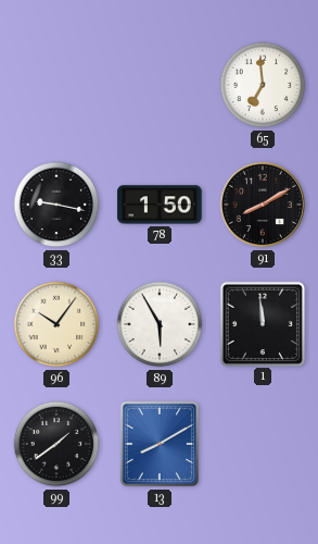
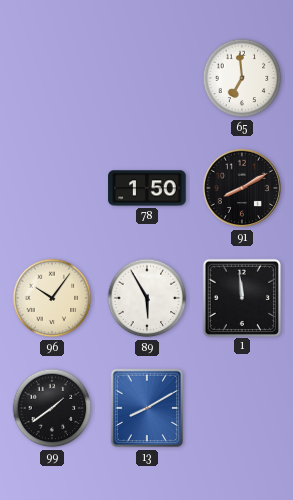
33: 9:17 -> none (56, 205)
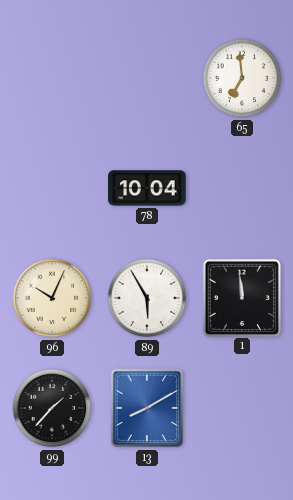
78: 1:50 -> 10:04 (147, 188)
91: 8:10 -> none (242, 188)
96: 10:06 -> 10:04 (52, 298)
99: 1:39 -> 1:37 (52, 408)
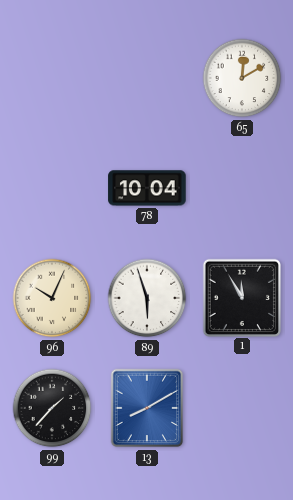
65: 6:59 -> 12:10 (242, 78)
89: 5:55 -> 5:57 (147, 298)
1: 11:59 -> 11:55 (241, 297)
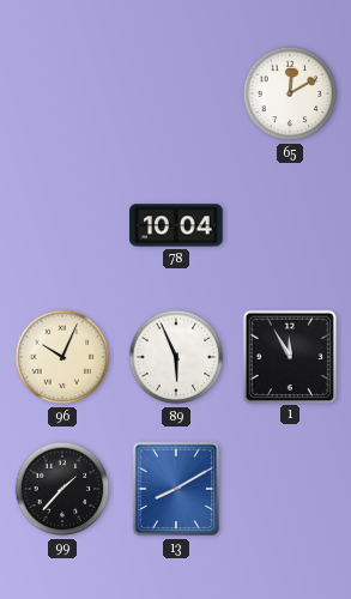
89: 5:57 -> 5:56 (176, 357)
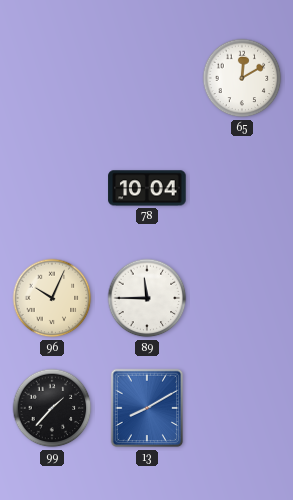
89: 5:56 -> 11:45 (147, 298)
1: 11:55 -> none (289, 356)
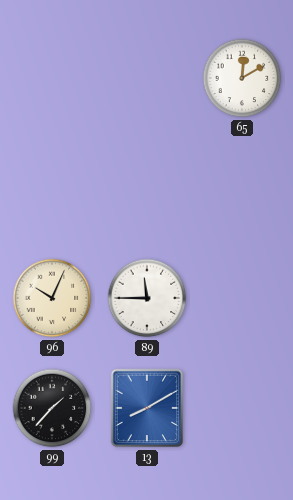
78: 10:04 -> none (147, 188)
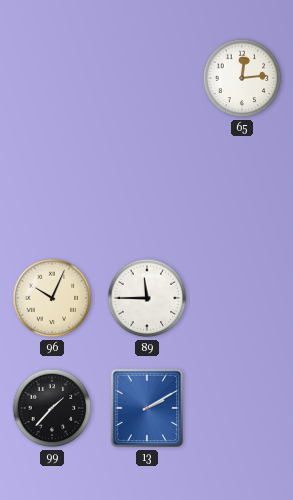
65: 12:10 -> 12:14 (242, 78)
13: 8:10 -> 2:10 (147, 408)
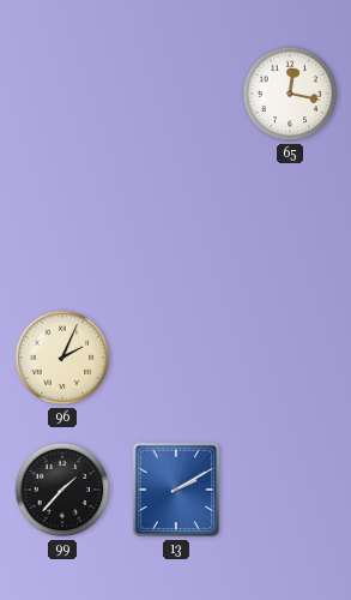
65: 12:14 -> 12:17 (290, 94)
96: 10:04 -> 2:04 (62, 358)
89: 11:45 -> none (147, 298)
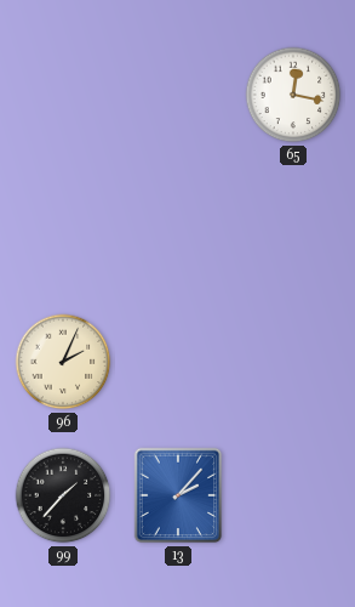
13: 2:10 -> 2:07 (178, 495)
